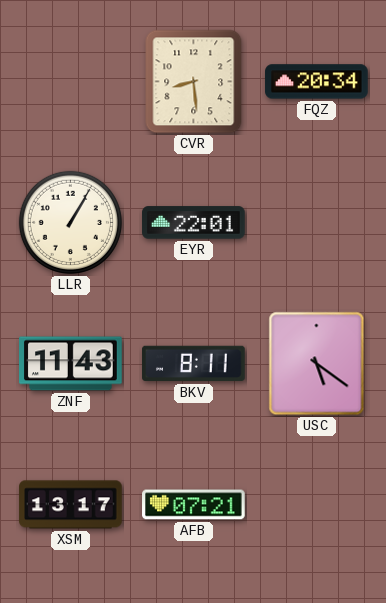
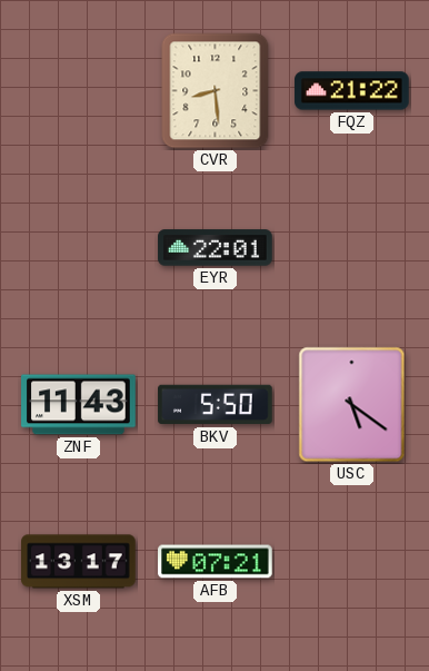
FQZ: 20:34 -> 21:22 (352, 91)
LLR: 1:05 -> none (70, 222)
BKV: 8:11 -> 5:50 (216, 405)
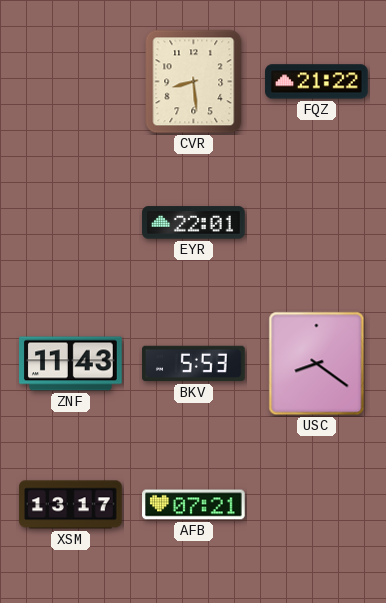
BKV: 5:50 -> 5:53 (194, 364)
USC: 5:21 -> 8:21 (317, 364)
